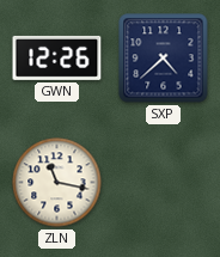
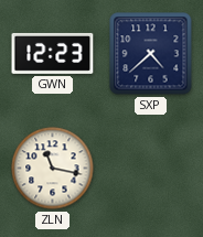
GWN: 12:26 -> 12:23 (53, 53)
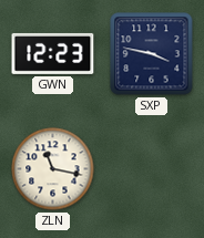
SXP: 4:38 -> 3:47 (152, 54)
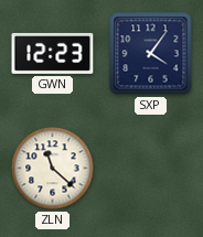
SXP: 3:47 -> 4:06 (151, 54)
ZLN: 11:17 -> 11:22 (53, 169)
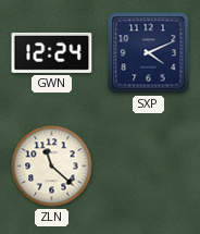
GWN: 12:23 -> 12:24 (52, 52)
SXP: 4:06 -> 4:11 (149, 53)
